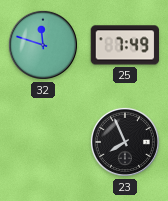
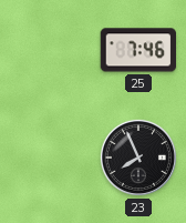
32: 11:48 -> none (43, 45)
25: 7:49 -> 7:46 (137, 50)
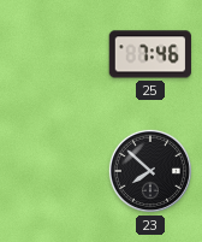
23: 7:56 -> 7:52 (150, 171)
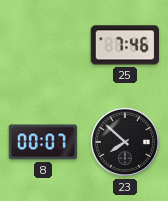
8: none -> 00:07 (43, 142)
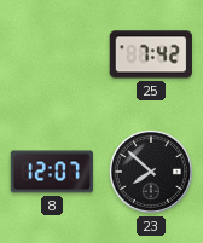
25: 7:46 -> 7:42 (150, 54)
8: 00:07 -> 12:07 (52, 172)
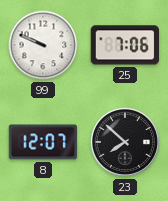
99: none -> 9:49 (43, 45)
25: 7:42 -> 7:06 (124, 45)
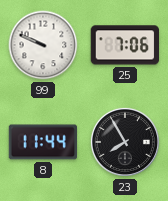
8: 12:07 -> 11:44 (43, 142)
23: 7:52 -> 7:55 (125, 142)
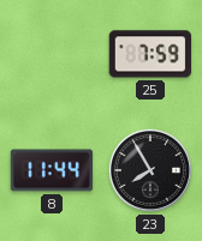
99: 9:49 -> none (43, 45)
25: 7:06 -> 7:59 (149, 54)
